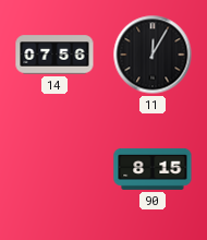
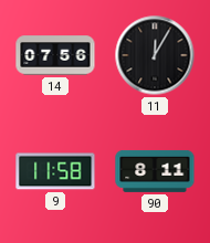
9: none -> 11:58 (55, 171)
90: 8:15 -> 8:11 (155, 171)
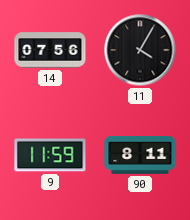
11: 12:05 -> 4:05 (140, 50)
9: 11:58 -> 11:59 (50, 155)
